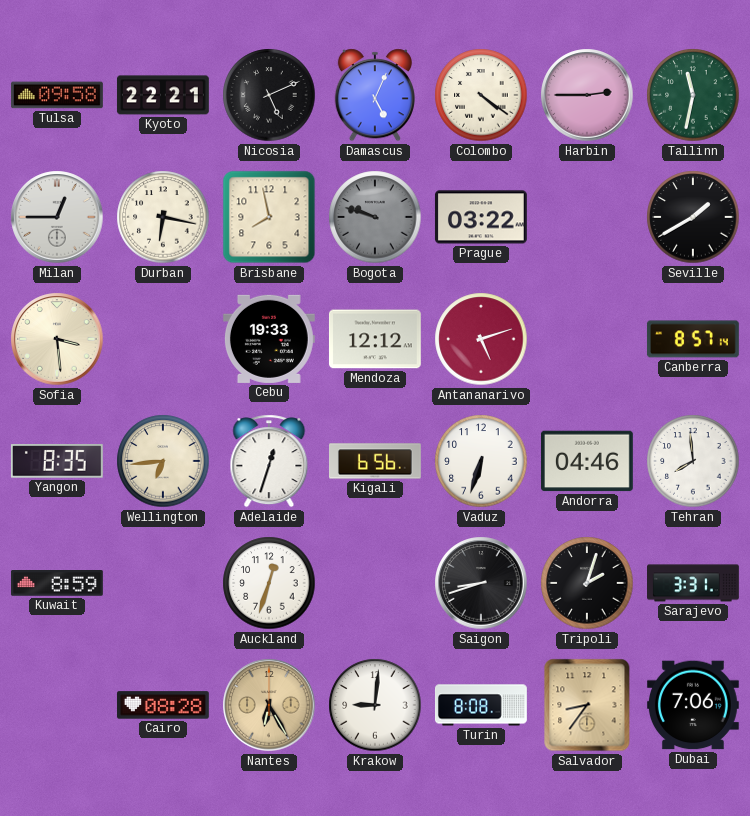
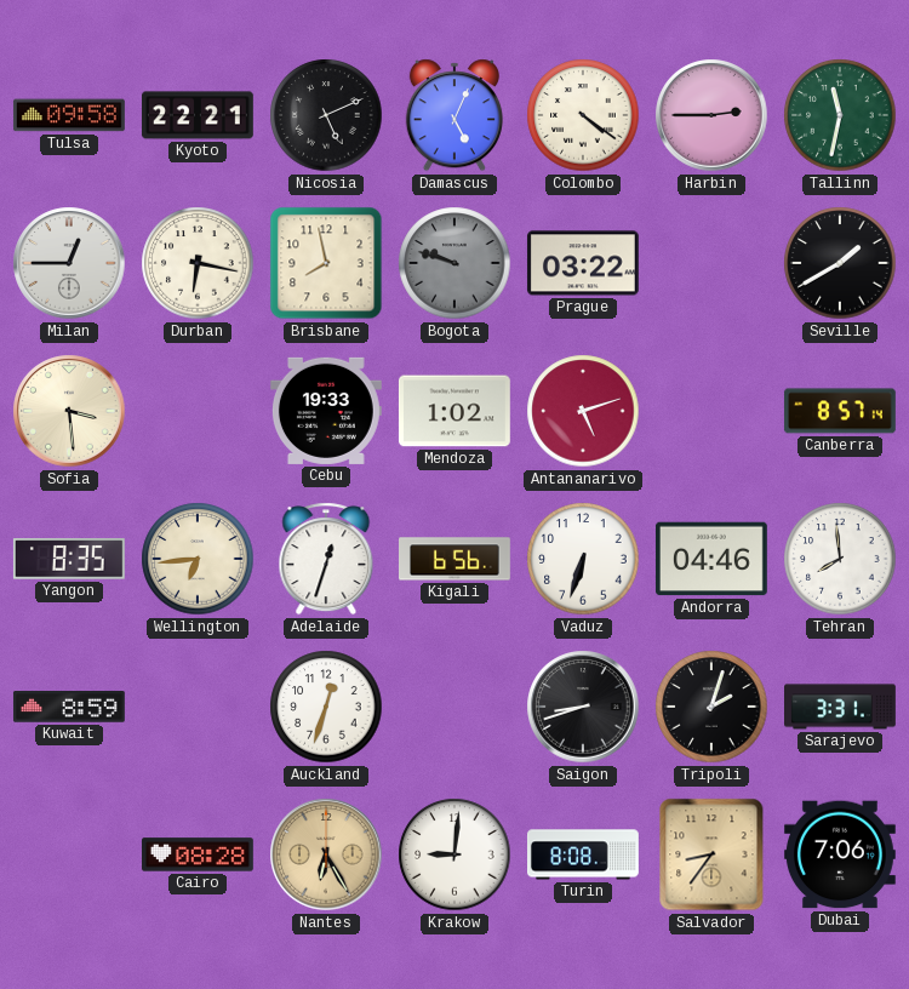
Mendoza: 12:12 -> 1:02 (454, 411)
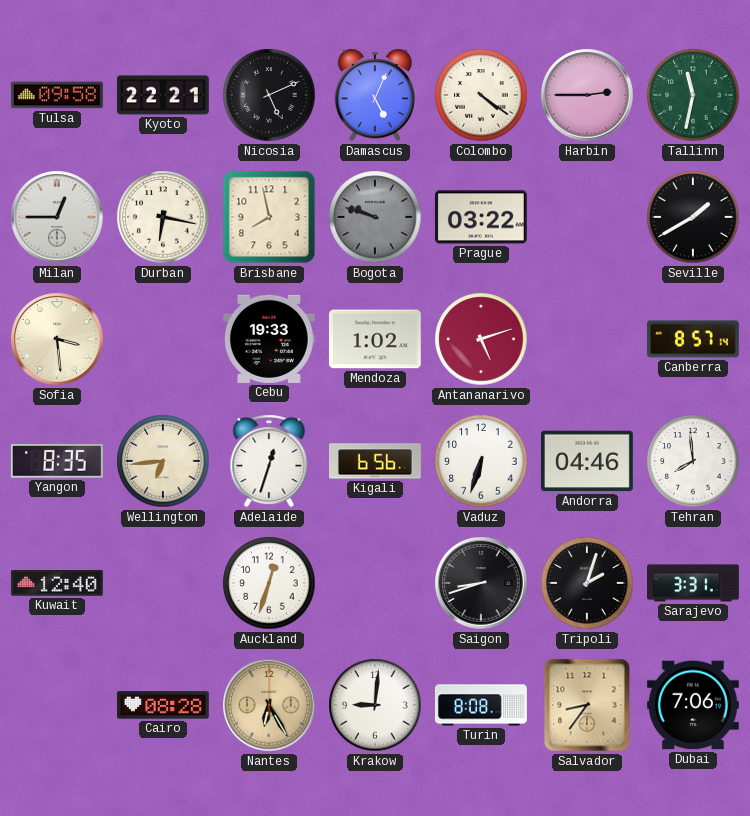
Kuwait: 8:59 -> 12:40 (57, 583)
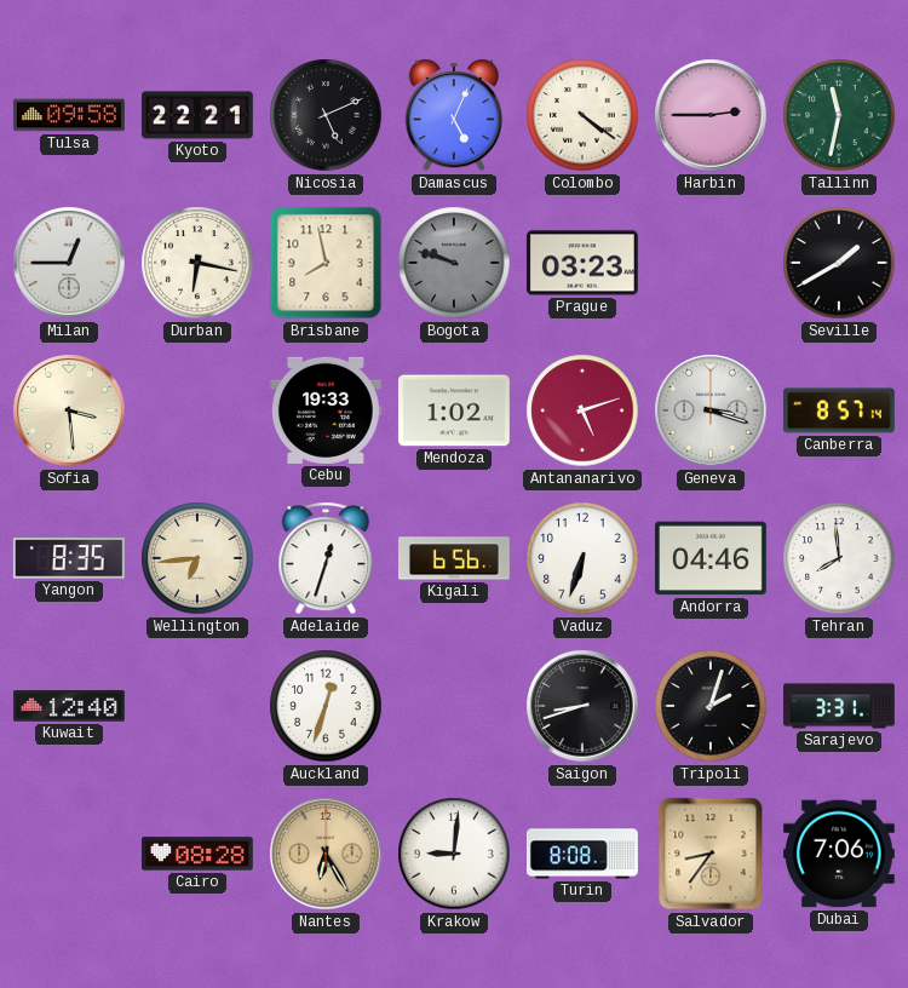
Prague: 03:22 -> 03:23 (582, 263)
Geneva: none -> 3:18 (711, 410)
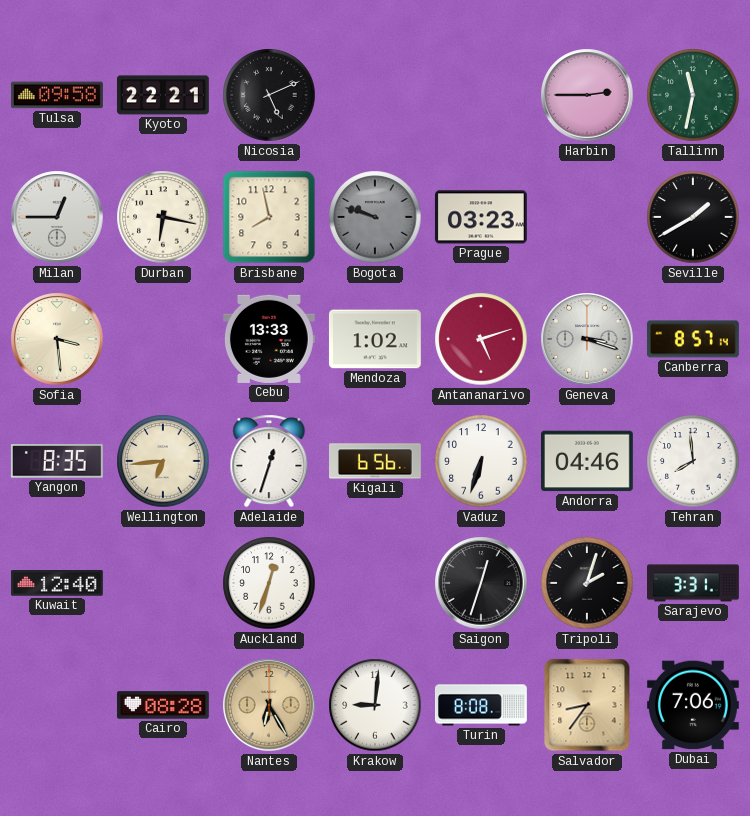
Damascus: 5:04 -> none (454, 115)
Colombo: 4:21 -> none (582, 115)
Cebu: 19:33 -> 13:33 (269, 339)
Saigon: 8:42 -> 12:33 (481, 583)
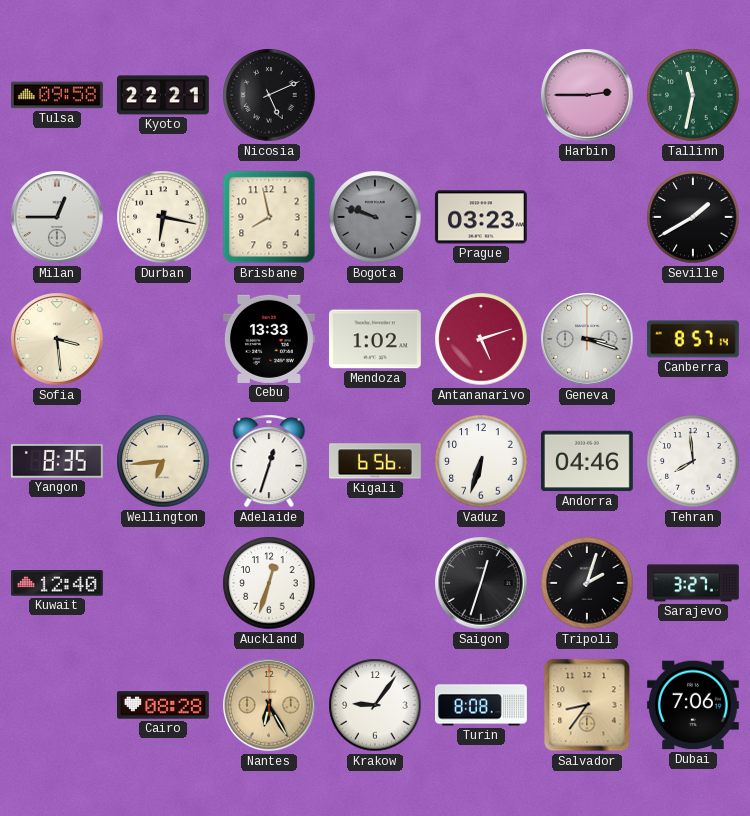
Sarajevo: 3:31 -> 3:27 (694, 583)
Krakow: 9:01 -> 9:06 (375, 705)
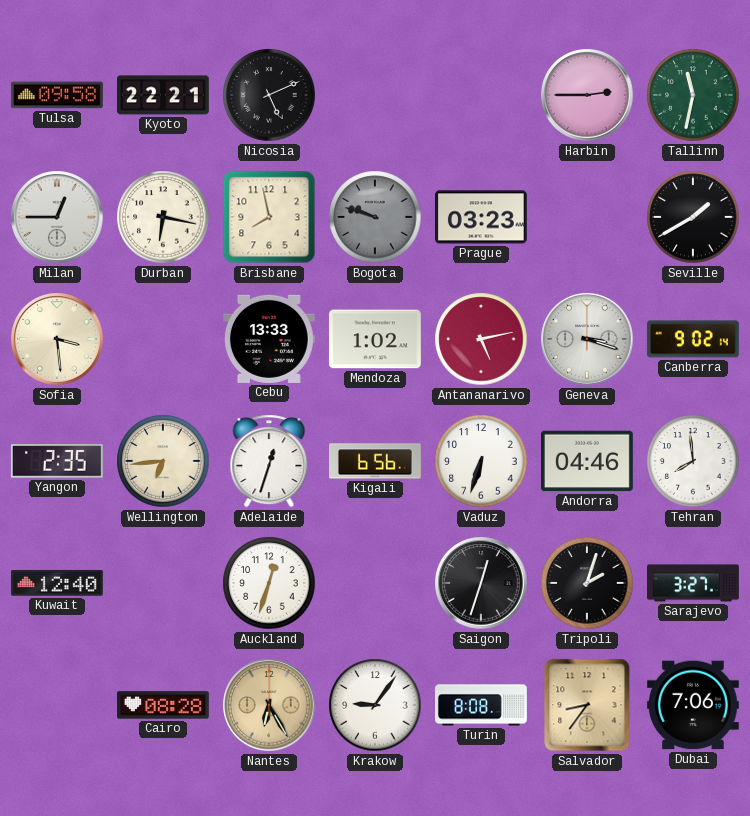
Antananarivo: 5:12 -> 5:13 (481, 339)
Canberra: 8:57 -> 9:02 (693, 339)
Yangon: 8:35 -> 2:35 (57, 461)
